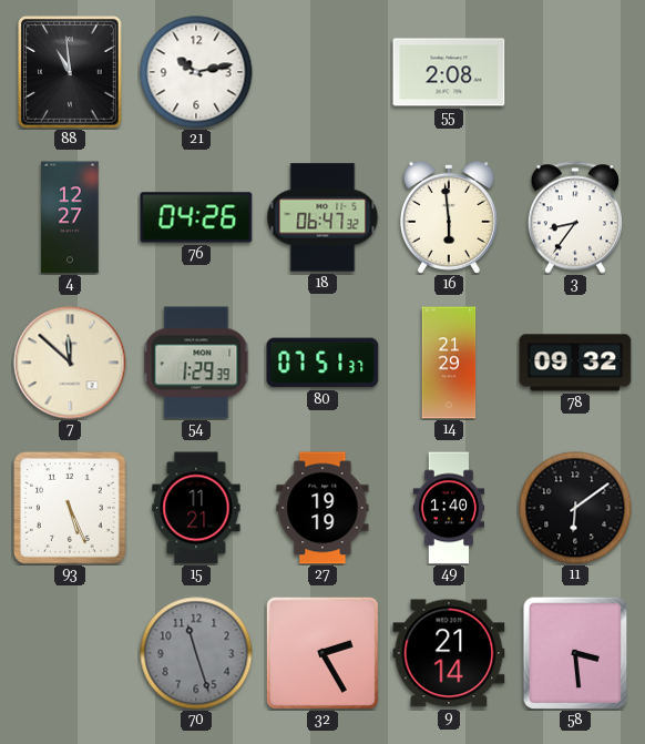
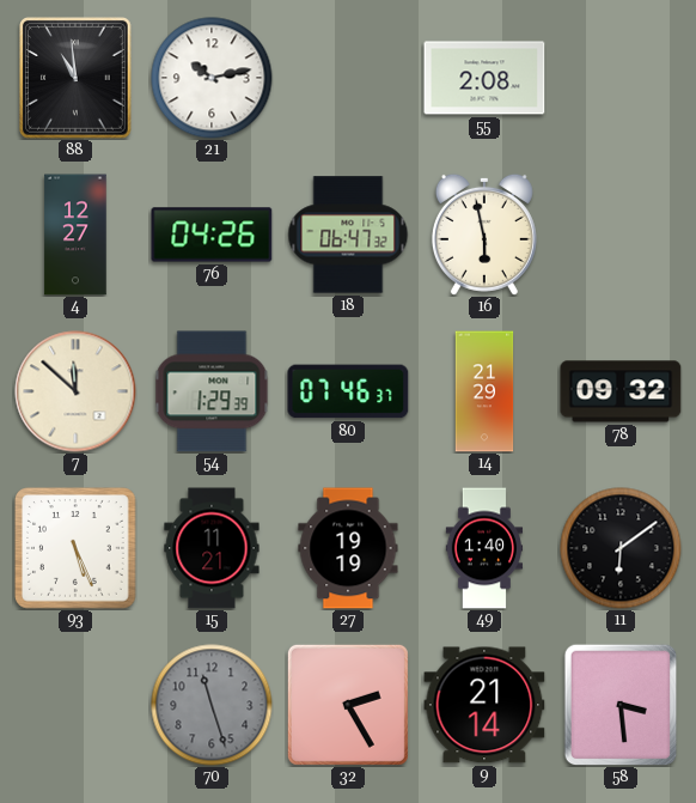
16: 5:59 -> 5:58 (484, 235)
3: 8:36 -> none (575, 217)
80: 07:51 -> 07:46 (348, 391)
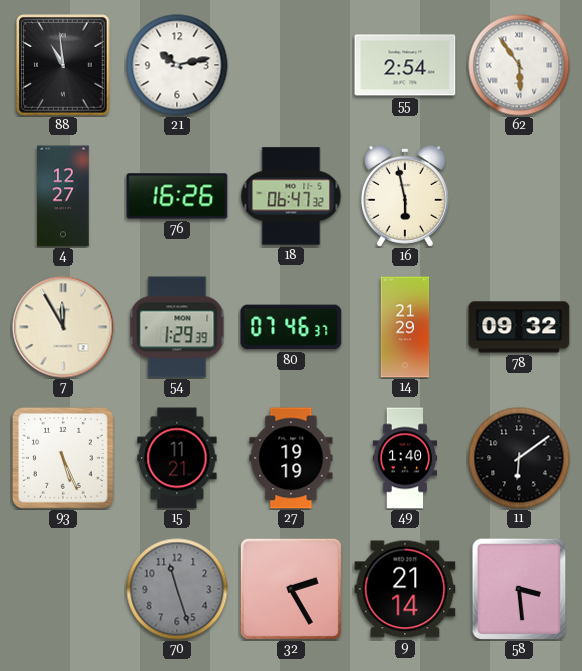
55: 2:08 -> 2:54 (405, 65)
62: none -> 5:54 (519, 65)
76: 04:26 -> 16:26 (177, 196)
7: 11:52 -> 11:55 (63, 327)
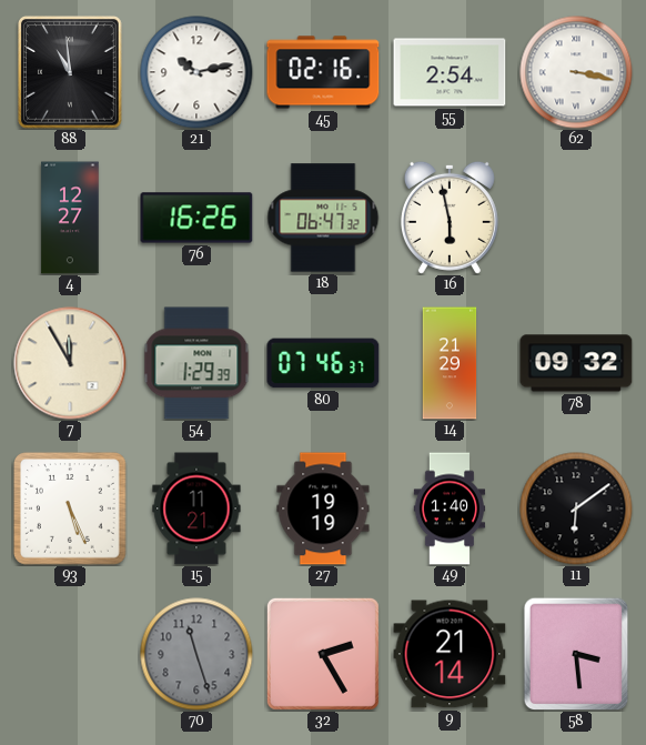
45: none -> 02:16 (323, 72)
62: 5:54 -> 3:17 (576, 72)
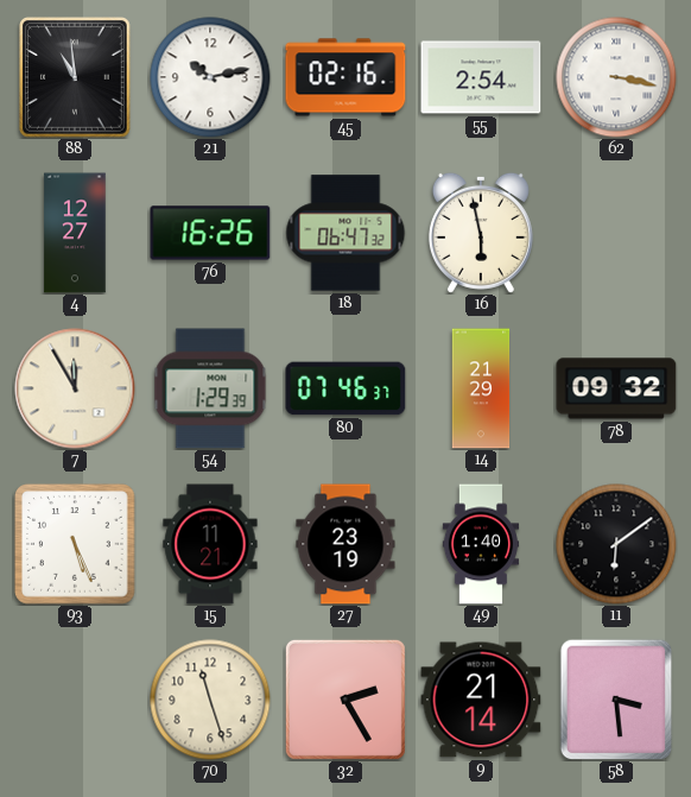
27: 19:19 -> 23:19 (345, 544)
70 dial: grey -> cream (210, 700)
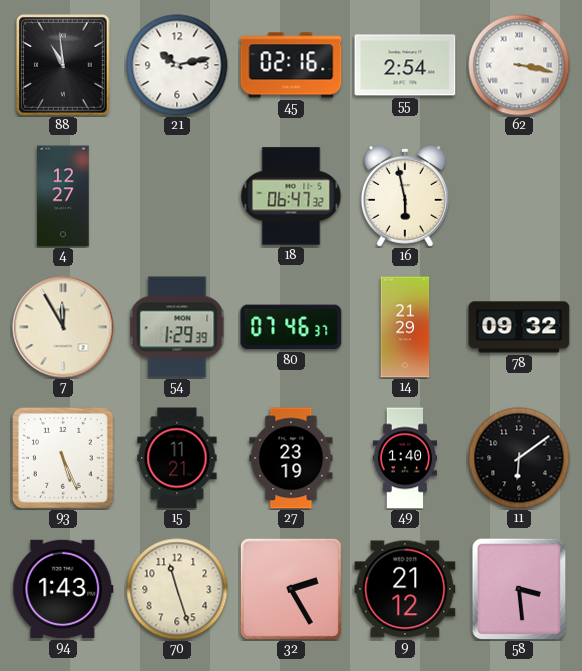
76: 16:26 -> none (210, 233)
94: none -> 1:43 (63, 589)
9: 21:14 -> 21:12 (405, 589)
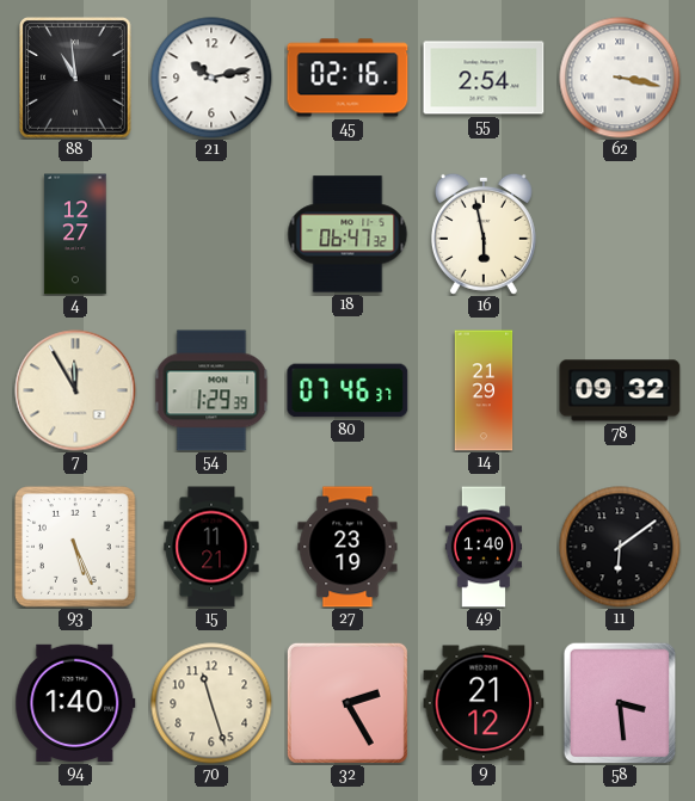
94: 1:43 -> 1:40 (75, 703)
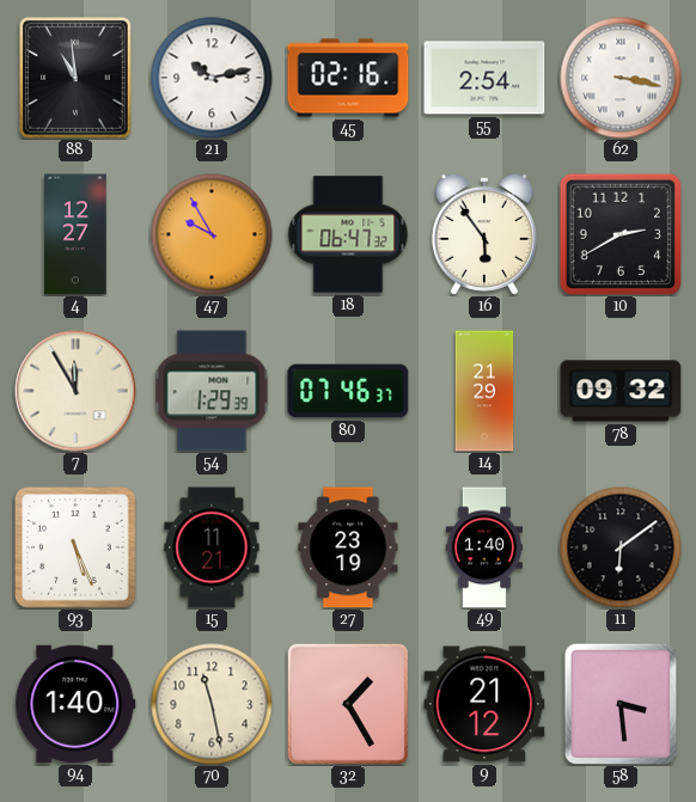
47: none -> 9:55 (212, 234)
16: 5:58 -> 5:54 (484, 234)
10: none -> 2:40 (619, 233)
70: 11:27 -> 11:28 (212, 704)
32: 2:25 -> 1:25 (348, 704)
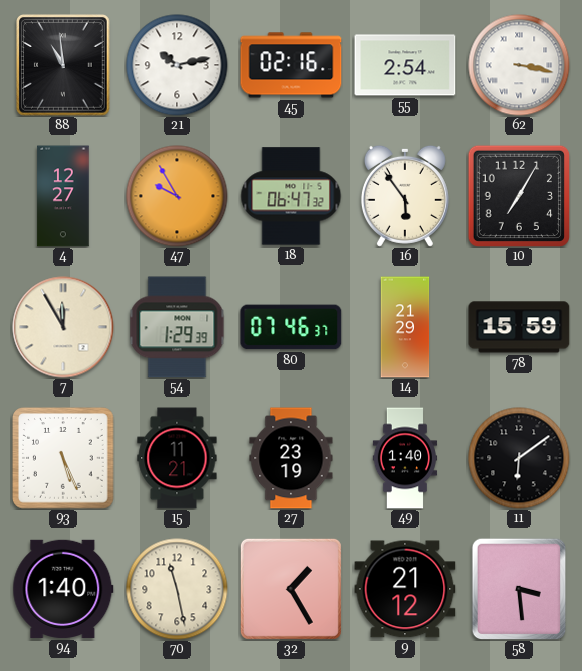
10: 2:40 -> 7:05 (518, 195)
78: 09:32 -> 15:59 (519, 327)
